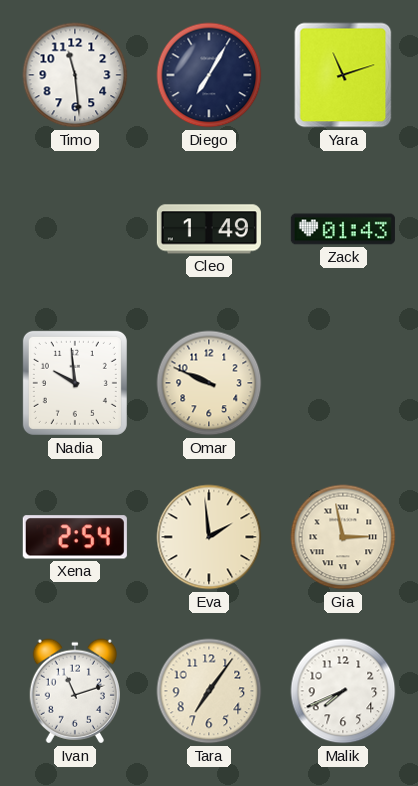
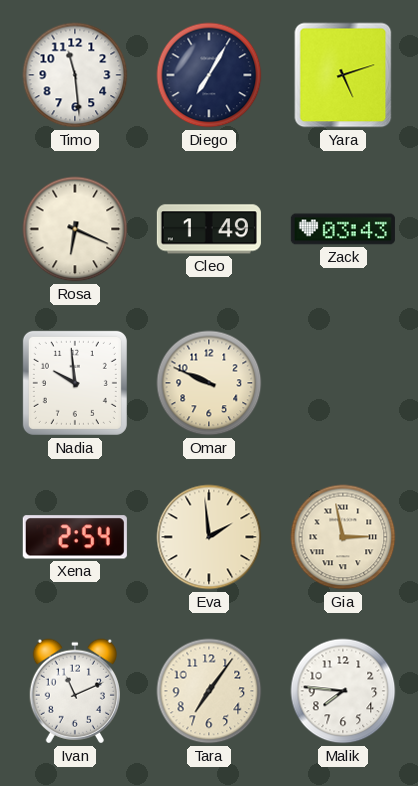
Yara: 11:12 -> 5:12 (343, 75)
Rosa: none -> 6:19 (75, 229)
Zack: 01:43 -> 03:43 (343, 229)
Ivan: 11:12 -> 11:11 (75, 691)
Malik: 7:41 -> 7:46 (343, 691)
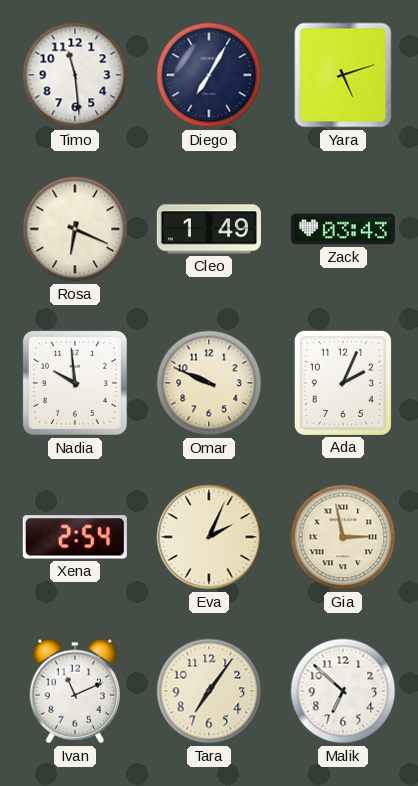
Ada: none -> 2:04 (343, 383)
Eva: 1:59 -> 2:04 (209, 537)
Malik: 7:46 -> 6:52 (343, 691)
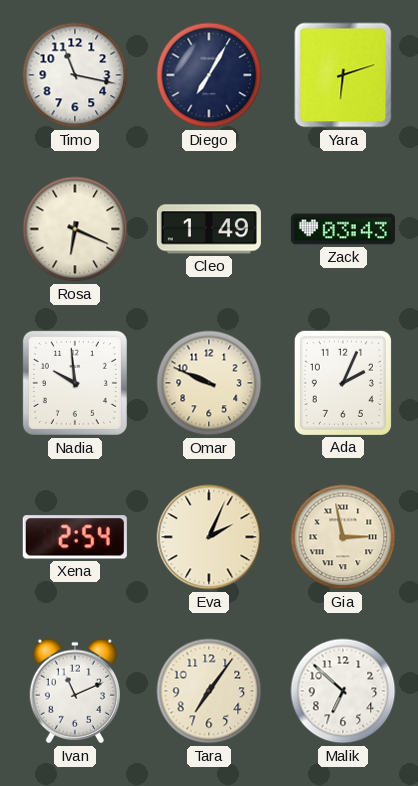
Timo: 11:29 -> 11:17 (75, 75)
Yara: 5:12 -> 6:12 (343, 75)
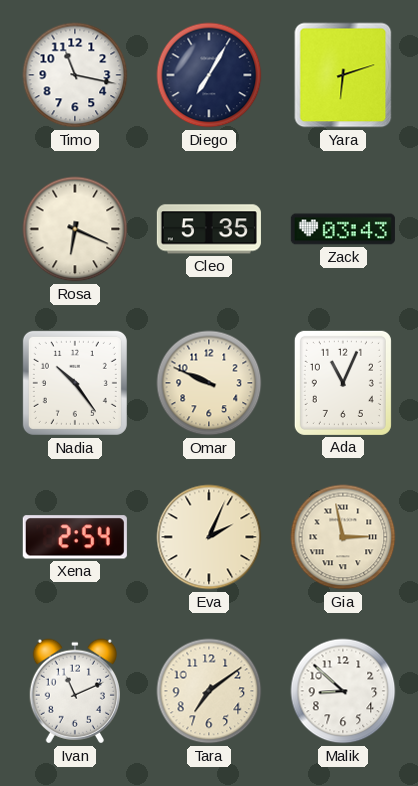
Cleo: 1:49 -> 5:35 (209, 229)
Nadia: 9:59 -> 10:24 (75, 383)
Ada: 2:04 -> 11:04 (343, 383)
Tara: 7:06 -> 7:09 (209, 691)
Malik: 6:52 -> 8:52 (343, 691)
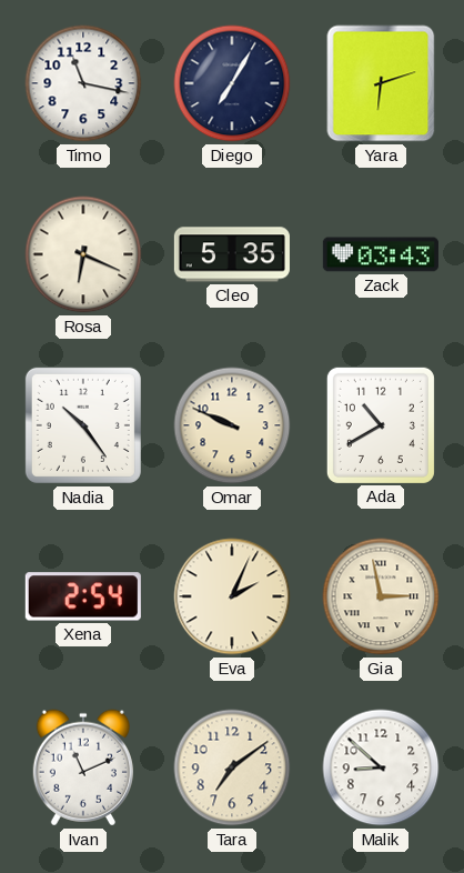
Ada: 11:04 -> 10:40 (381, 425)
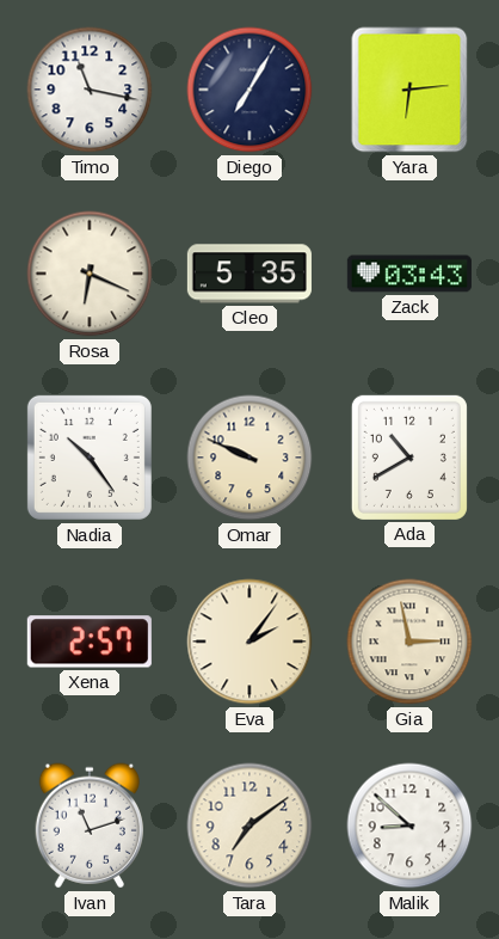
Yara: 6:12 -> 6:14 (409, 90)
Xena: 2:54 -> 2:57 (90, 642)
Eva: 2:04 -> 2:06 (249, 642)
Ivan: 11:11 -> 11:12 (90, 826)
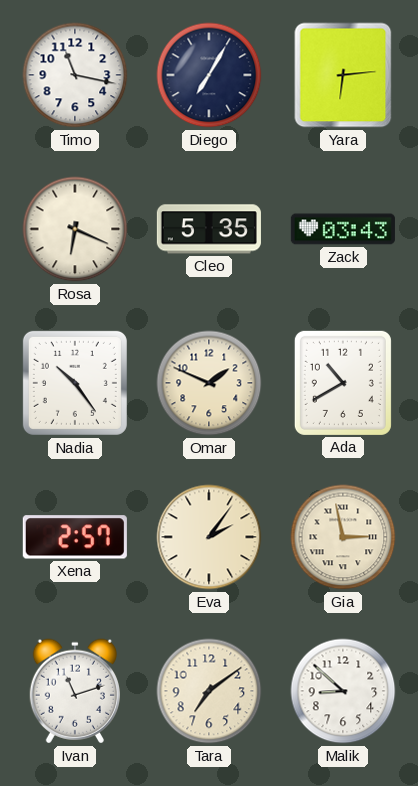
Omar: 9:49 -> 1:49 (209, 383)
